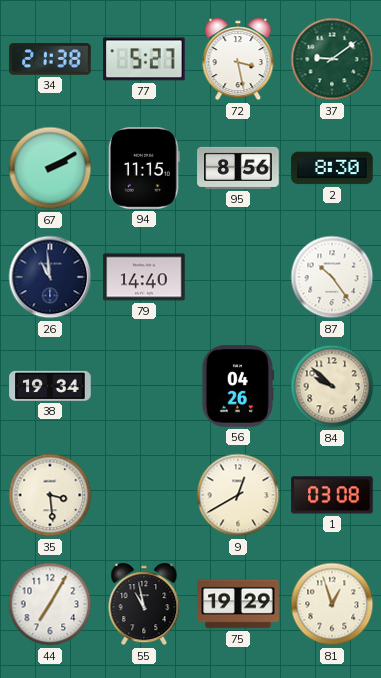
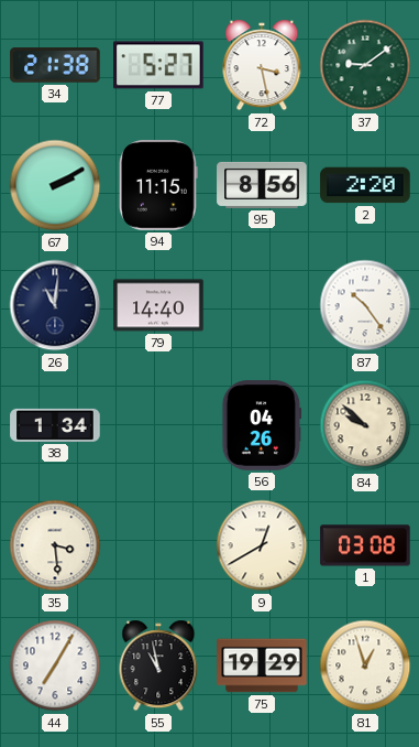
2: 8:30 -> 2:20 (365, 185)
26: 10:59 -> 11:01 (55, 305)
38: 19:34 -> 1:34 (55, 425)
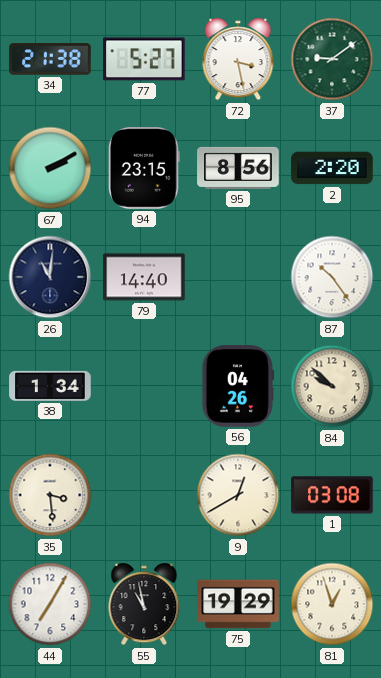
94: 11:15 -> 23:15 (144, 168)
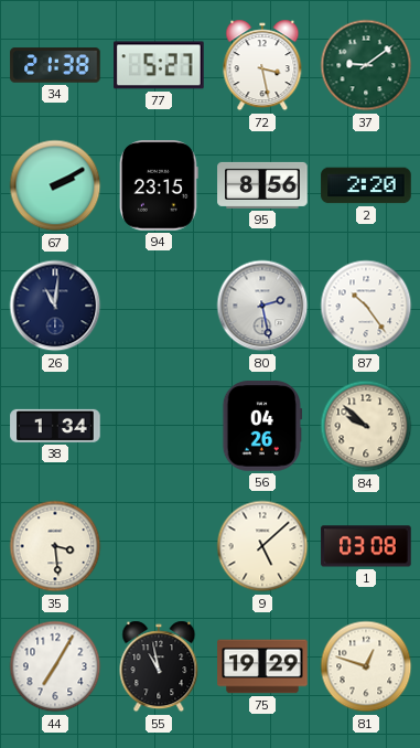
79: 14:40 -> none (144, 277)
80: none -> 2:28 (262, 306)
9: 12:40 -> 5:08 (262, 546)
81: 12:57 -> 12:48 (366, 666)
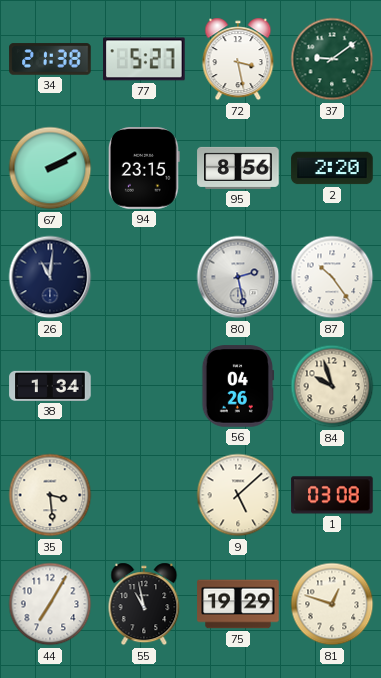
84: 9:52 -> 9:57 (332, 386)
